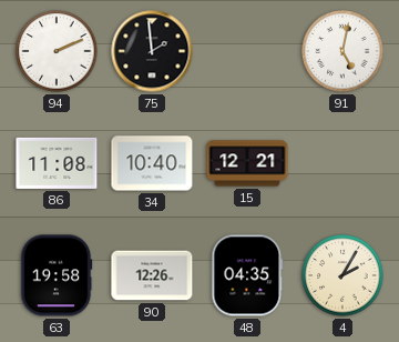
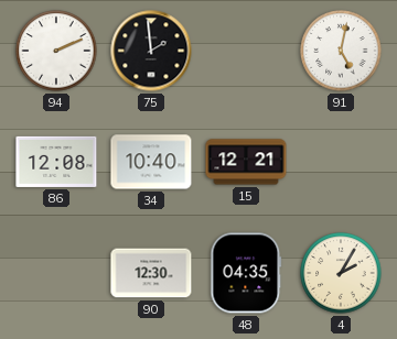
86: 11:08 -> 12:08 (56, 162)
63: 19:58 -> none (57, 275)
90: 12:26 -> 12:30 (151, 273)
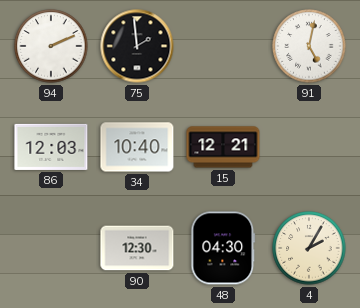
86: 12:08 -> 12:03 (51, 147)
48: 04:35 -> 04:30 (223, 248)
